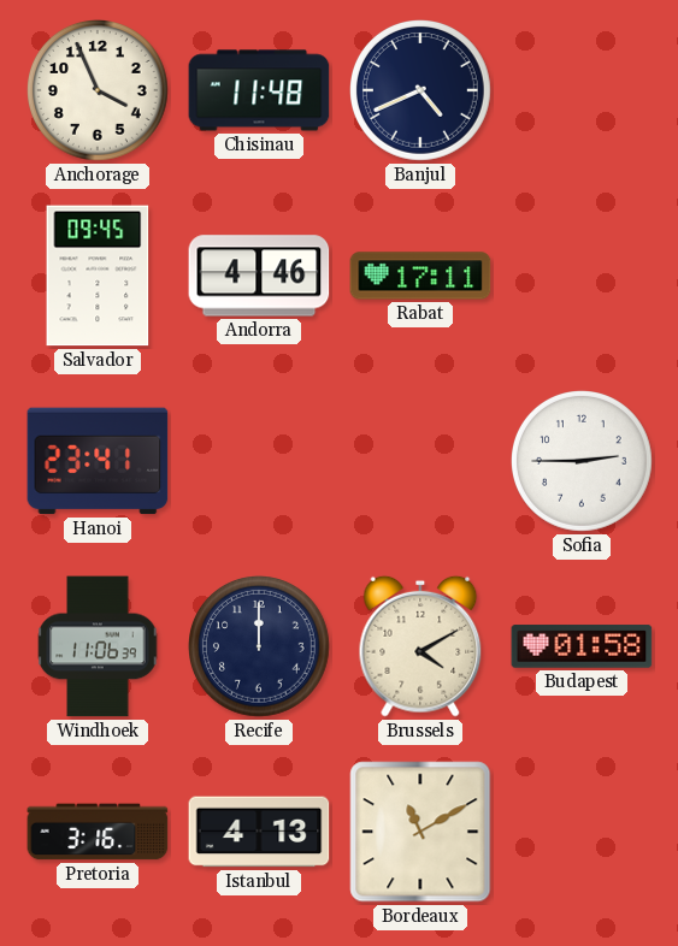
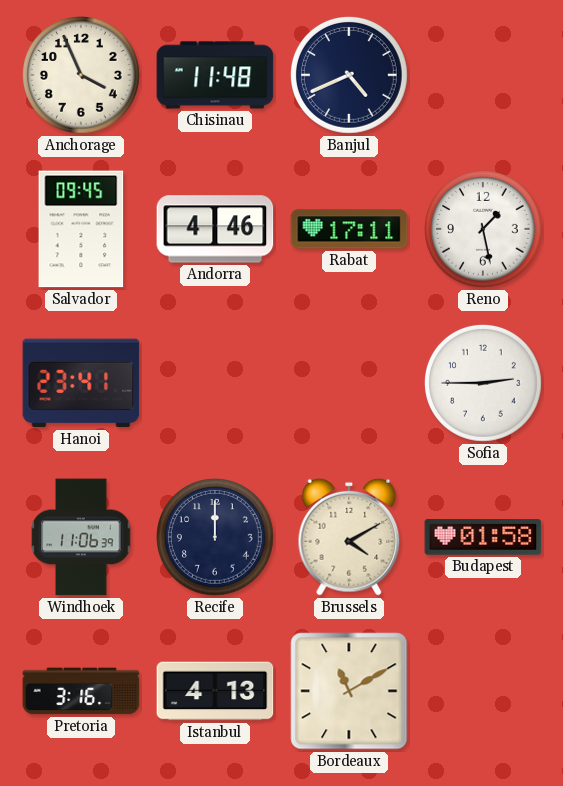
Reno: none -> 1:28 (484, 230)
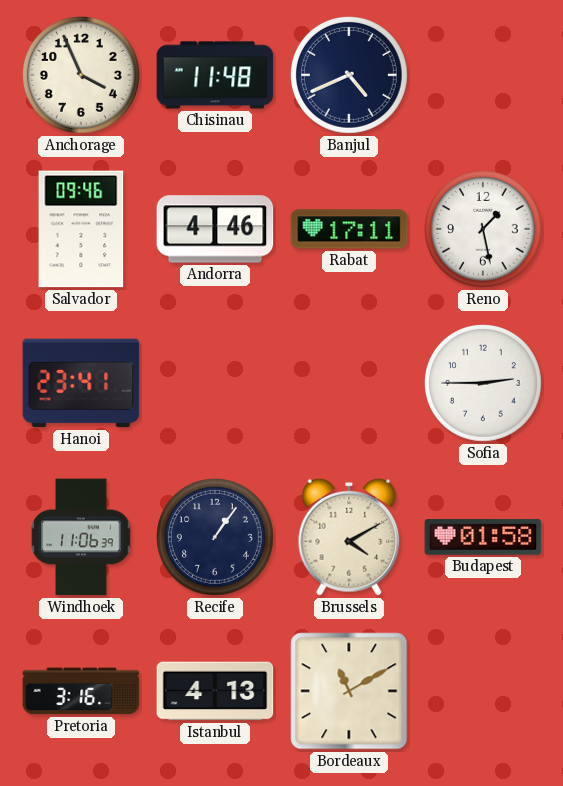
Salvador: 09:45 -> 09:46 (81, 229)
Recife: 12:00 -> 1:06 (216, 538)
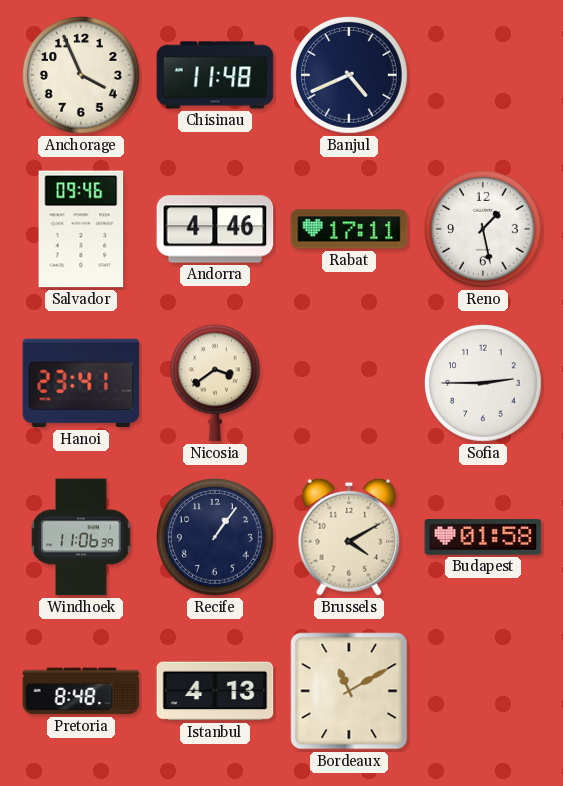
Nicosia: none -> 3:39 (215, 383)
Pretoria: 3:16 -> 8:48 (81, 691)
